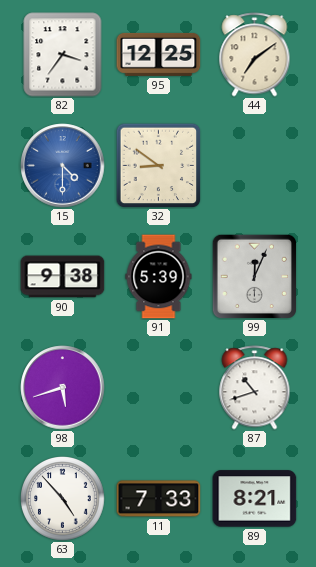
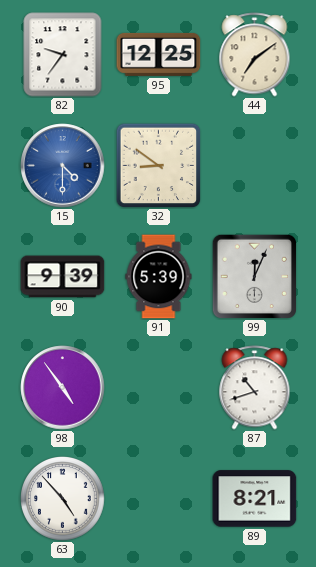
82: 3:36 -> 9:36 (63, 55)
90: 9:38 -> 9:39 (63, 277)
98: 5:42 -> 4:54 (63, 388)
11: 7:33 -> none (159, 499)
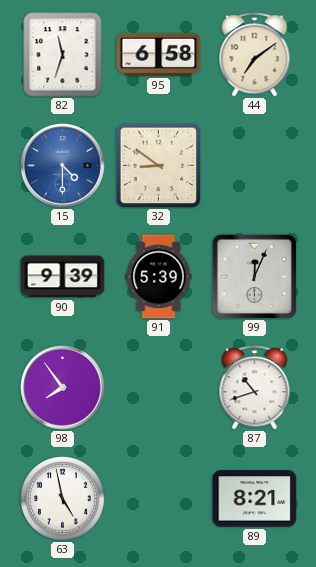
82: 9:36 -> 11:33 (63, 55)
95: 12:25 -> 6:58 (159, 54)
98: 4:54 -> 7:54 (63, 388)
63: 4:53 -> 4:58 (63, 499)
